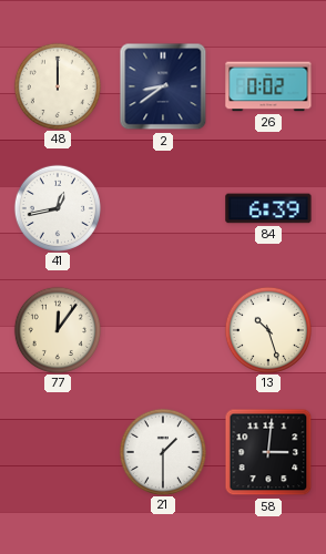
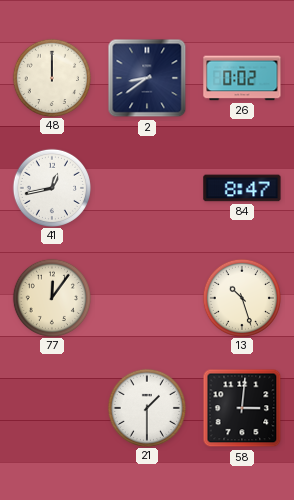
84: 6:39 -> 8:47 (242, 188)
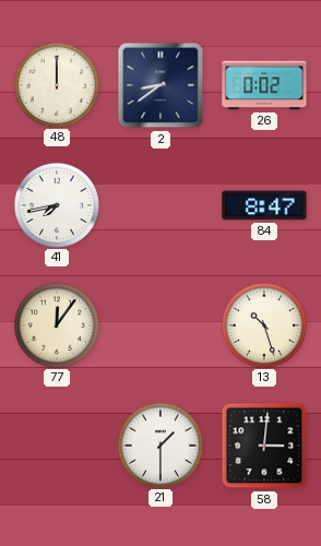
41: 12:43 -> 7:43 (56, 204)
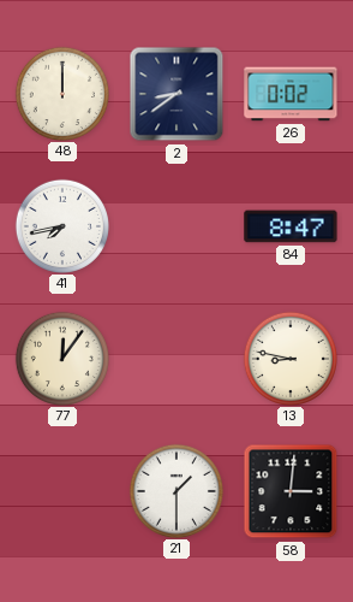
13: 10:27 -> 8:47 (289, 358)
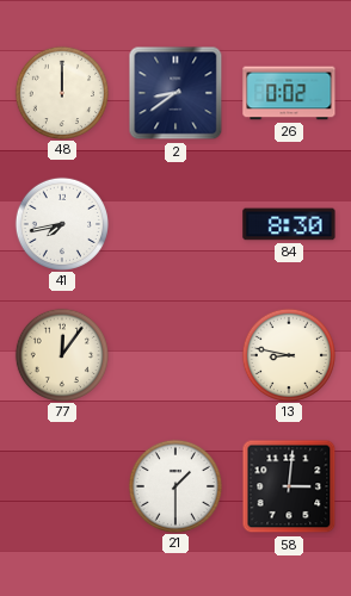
84: 8:47 -> 8:30 (289, 224)
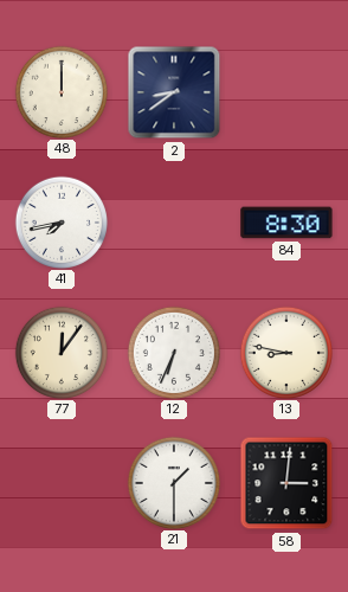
26: 0:02 -> none (289, 93)
12: none -> 6:34 (173, 352)
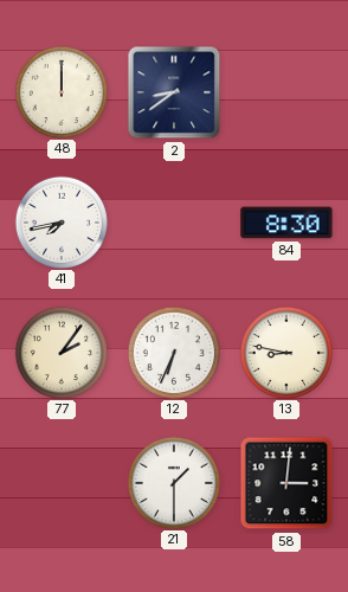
77: 12:06 -> 2:06 (60, 352)
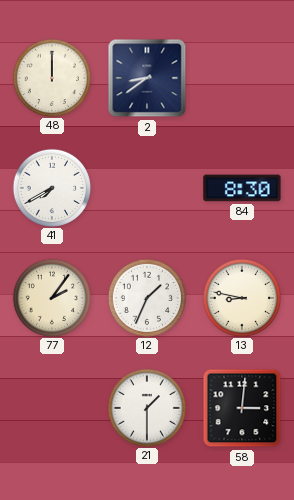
41: 7:43 -> 7:40 (51, 187)
12: 6:34 -> 1:34 (146, 297)
